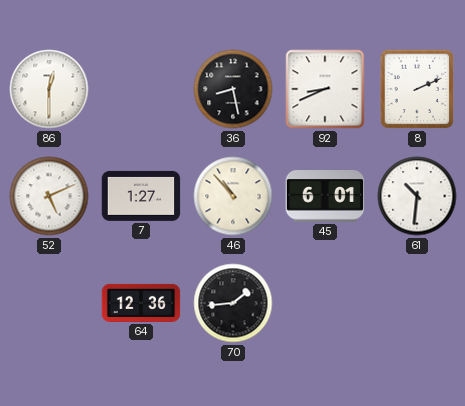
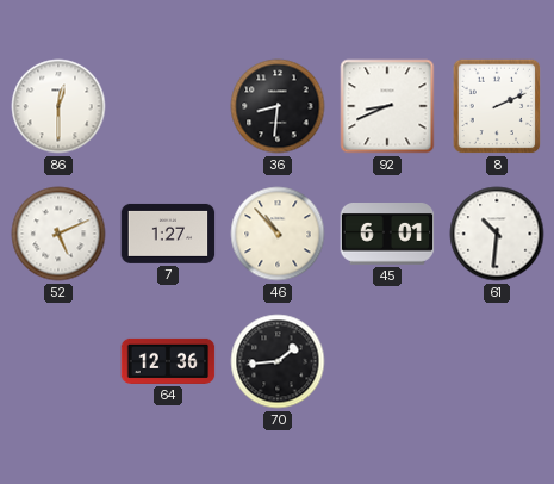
36: 8:28 -> 8:31 (278, 106)
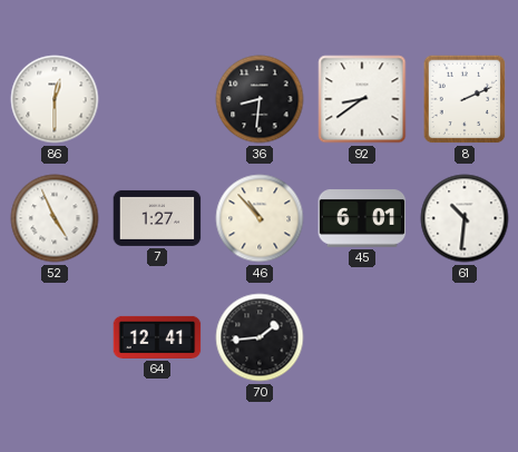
92: 8:41 -> 8:39 (362, 99)
52: 5:11 -> 4:56 (55, 218)
64: 12:36 -> 12:41 (157, 337)
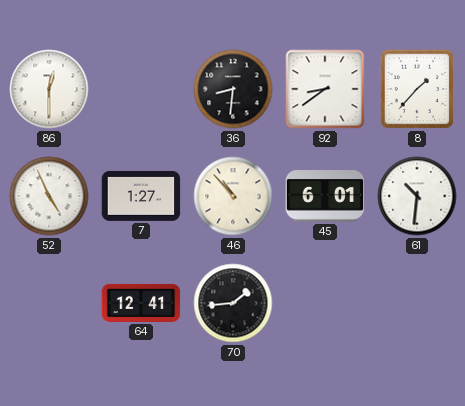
8: 2:11 -> 1:37 (417, 89)
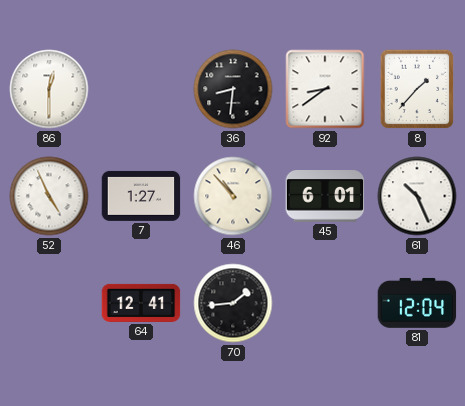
61: 10:31 -> 10:26 (417, 196)
81: none -> 12:04 (417, 303)
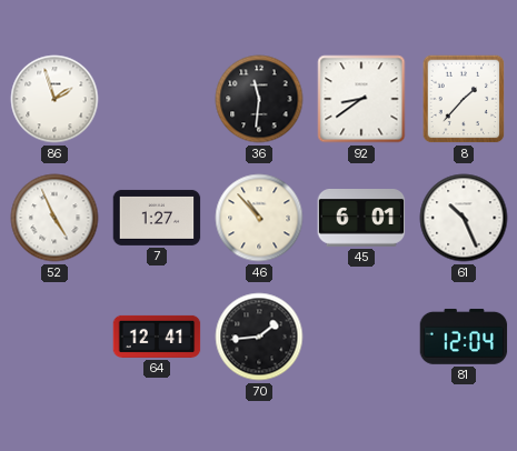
86: 12:30 -> 1:57 (54, 99)
36: 8:31 -> 11:31 (259, 99)
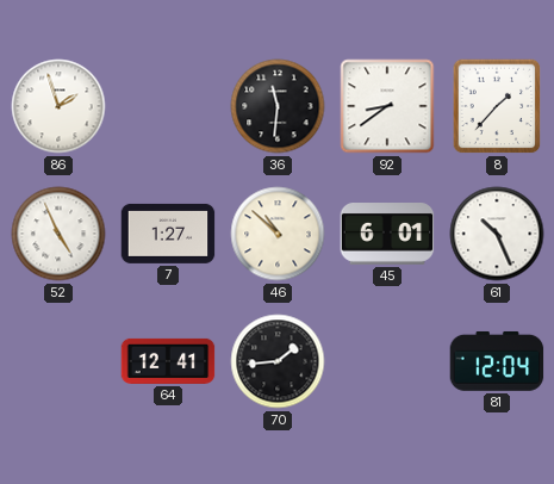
46: 10:53 -> 10:52 (278, 234)
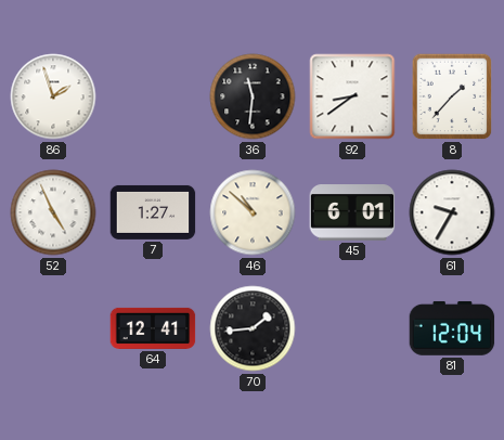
61: 10:26 -> 9:35 (452, 212)
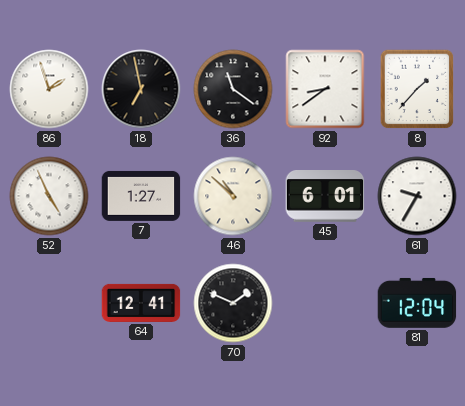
18: none -> 6:58 (141, 89)
36: 11:31 -> 11:21 (233, 89)
70: 1:44 -> 1:49 (233, 303)
